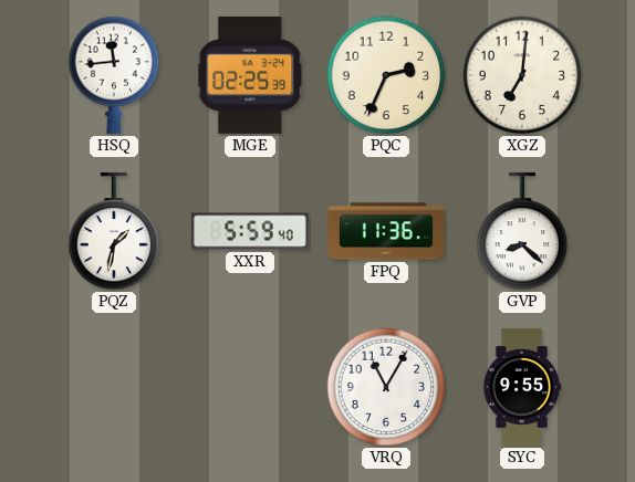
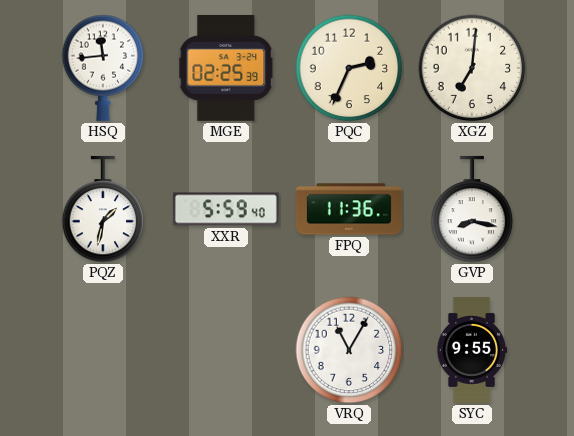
GVP: 8:22 -> 8:17 (472, 209)
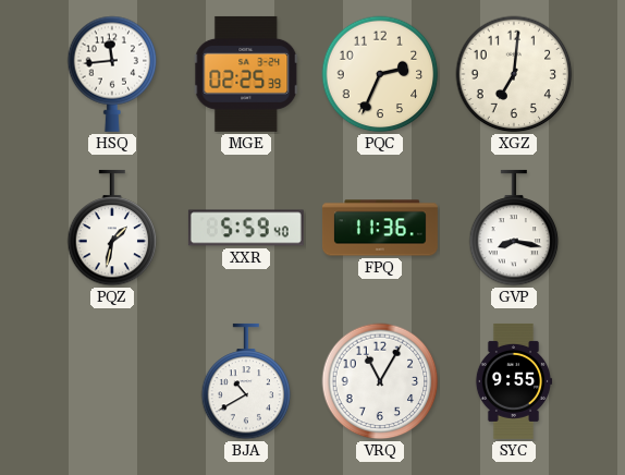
BJA: none -> 10:40 (246, 381)
